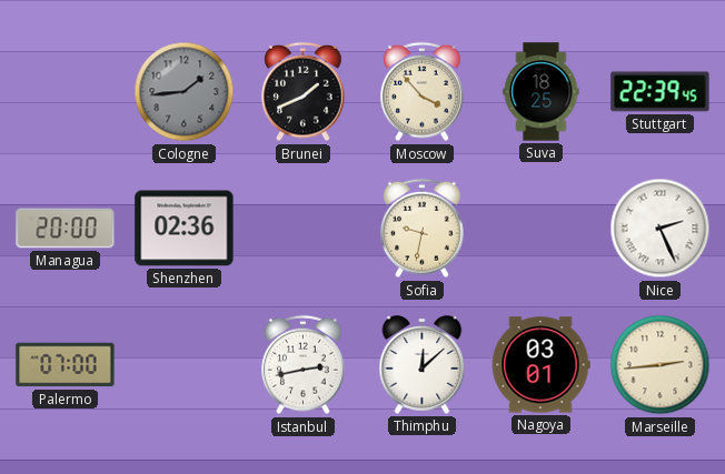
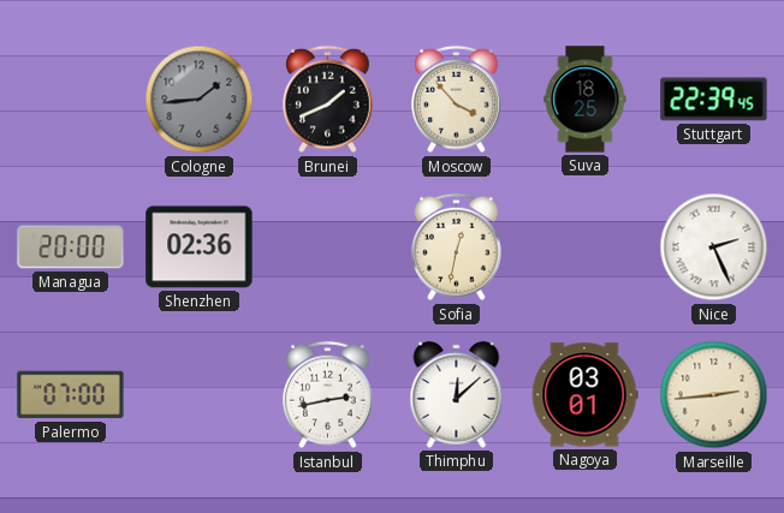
Sofia: 9:32 -> 12:32 (457, 247)
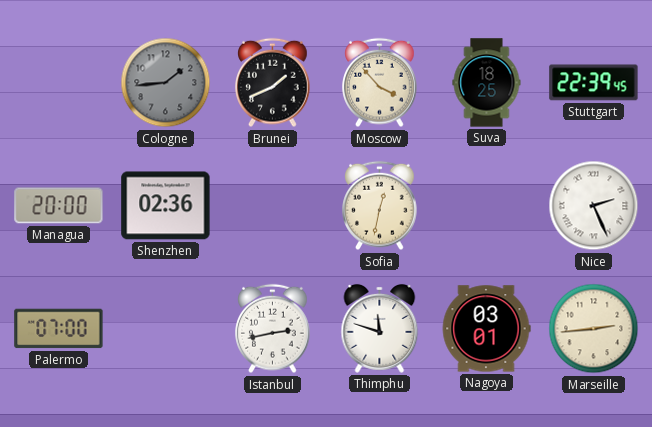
Thimphu: 12:08 -> 11:48 (380, 328)
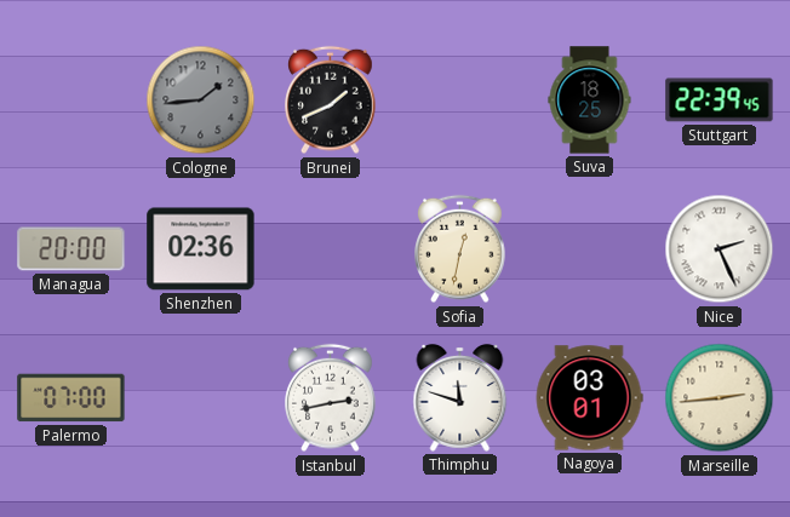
Moscow: 3:53 -> none (380, 83)
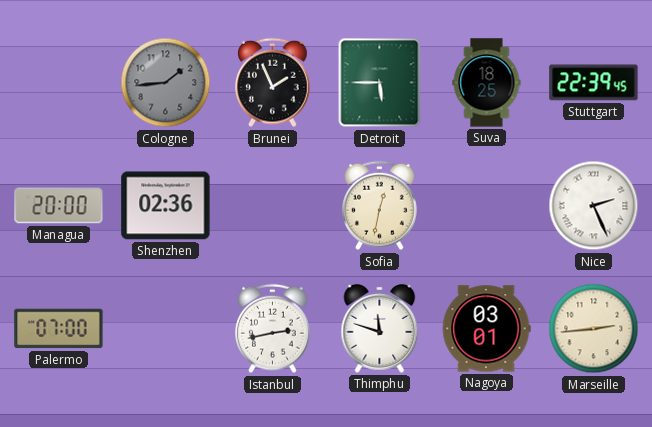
Brunei: 1:41 -> 1:56 (273, 83)
Detroit: none -> 5:45 (380, 83)
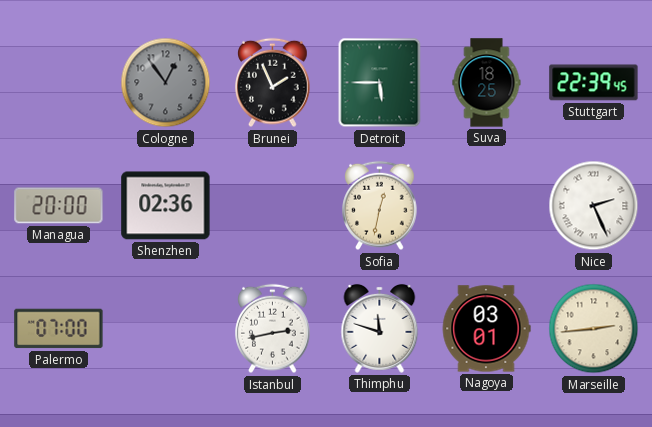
Cologne: 1:44 -> 12:54 (166, 83)
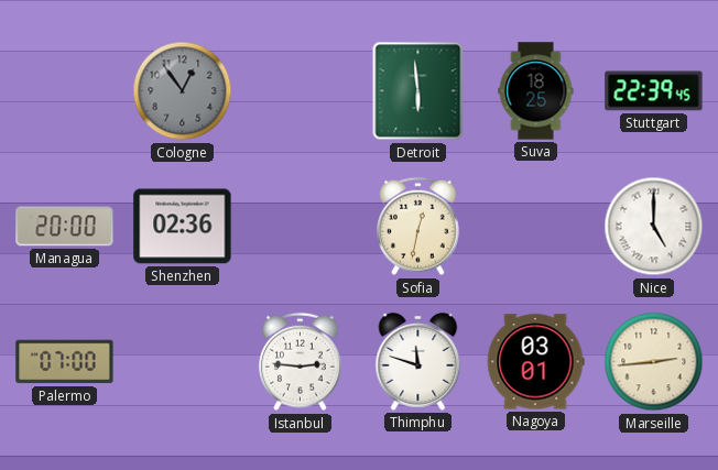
Brunei: 1:56 -> none (273, 83)
Detroit: 5:45 -> 5:59 (418, 91)
Nice: 2:26 -> 5:00 (654, 227)
Istanbul: 2:43 -> 2:46 (301, 362)
